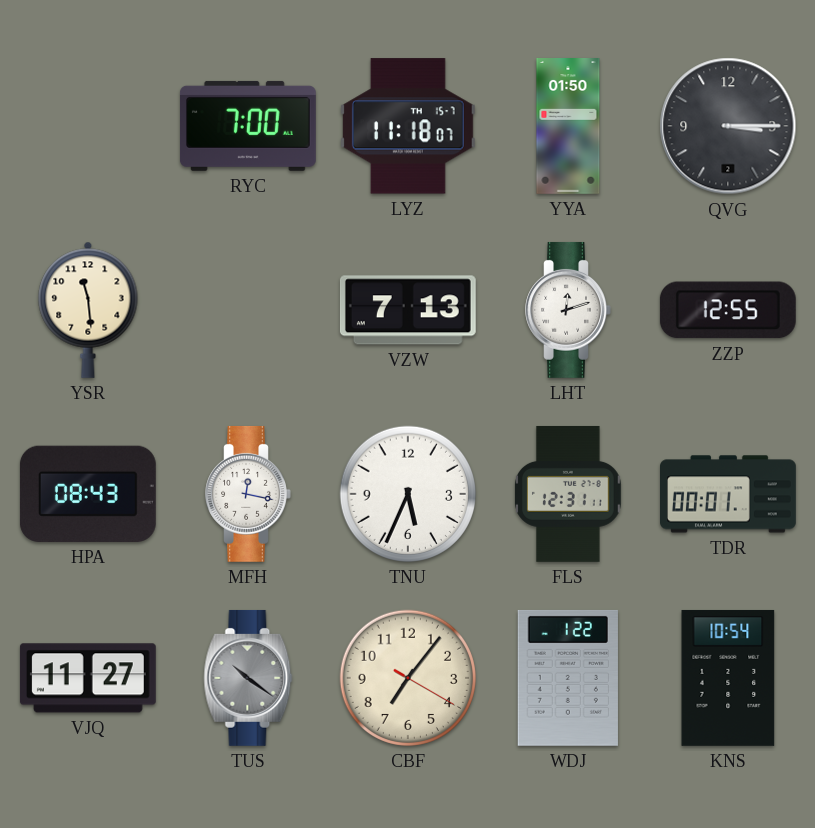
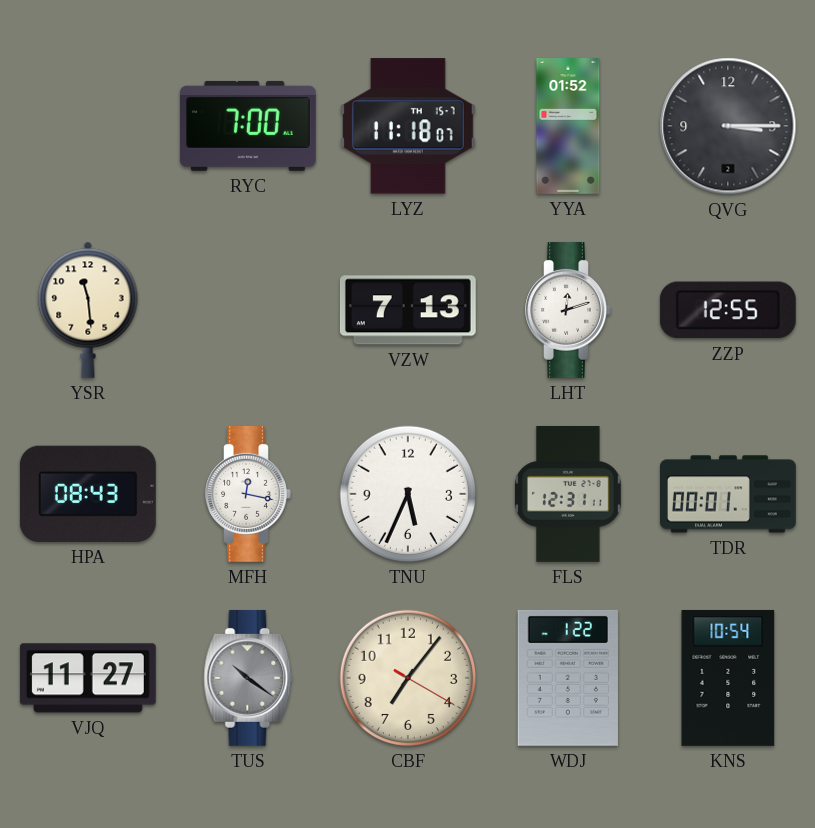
YYA: 01:50 -> 01:52 (568, 127)
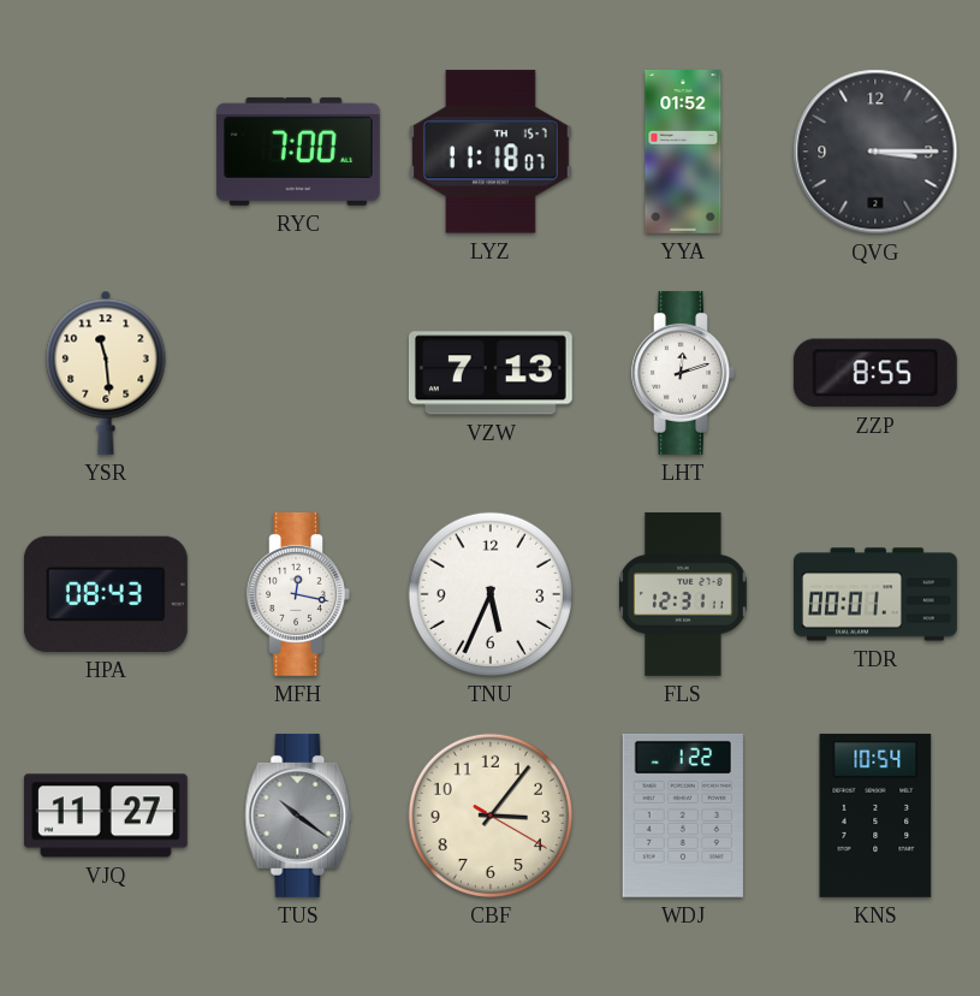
ZZP: 12:55 -> 8:55 (875, 373)
CBF: 7:06 -> 3:06 (491, 816)
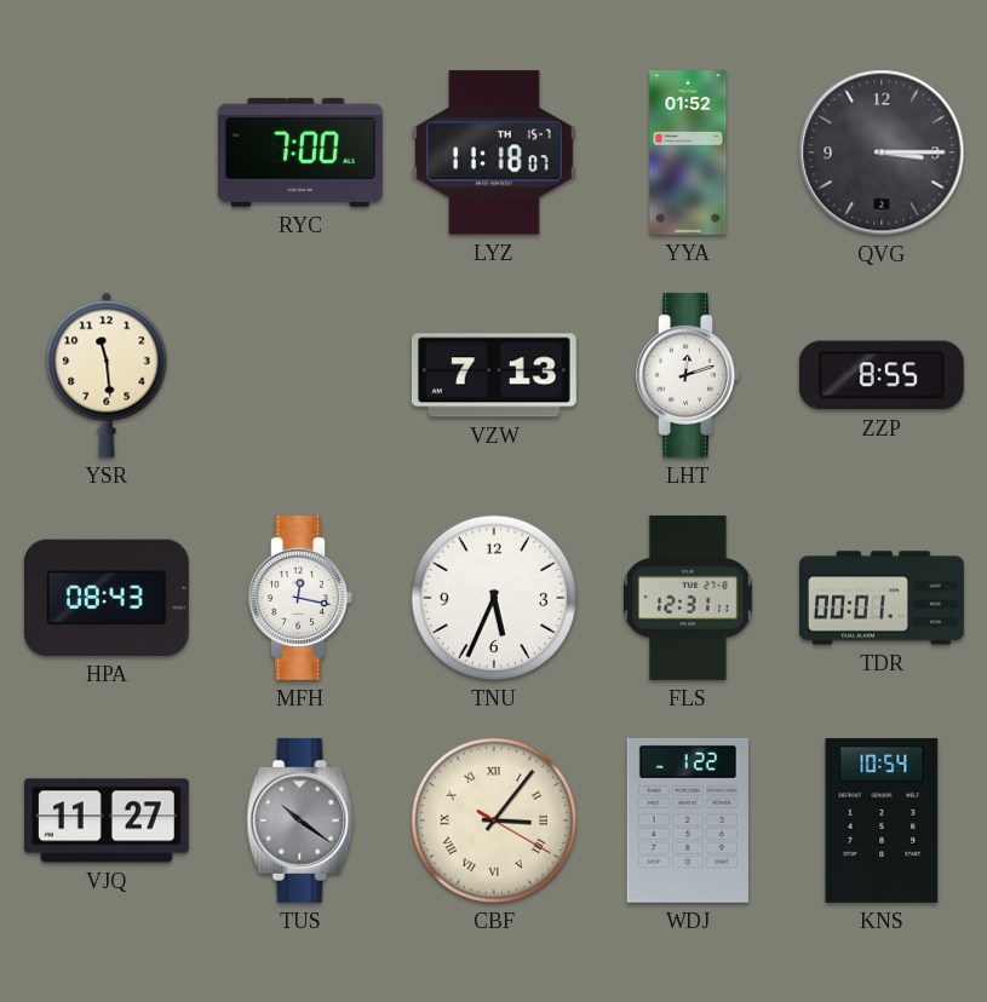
CBF numerals: Arabic -> Roman (494, 820)
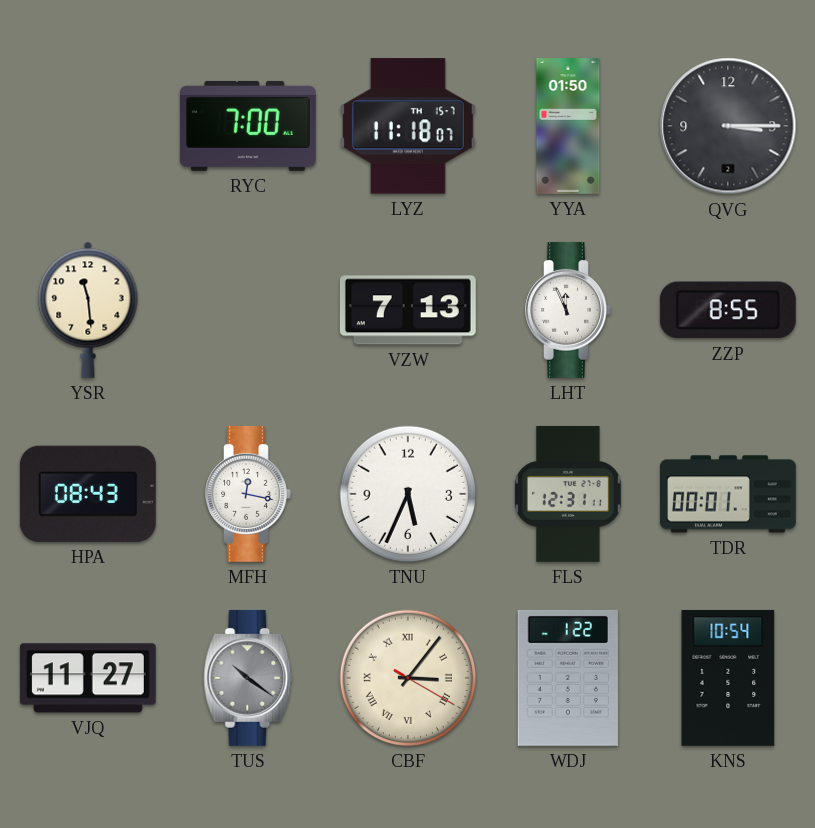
YYA: 01:52 -> 01:50 (568, 127)
LHT: 12:12 -> 11:56 (568, 310)
